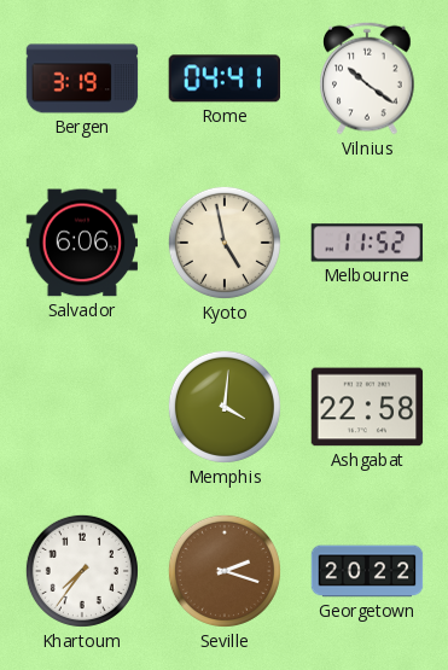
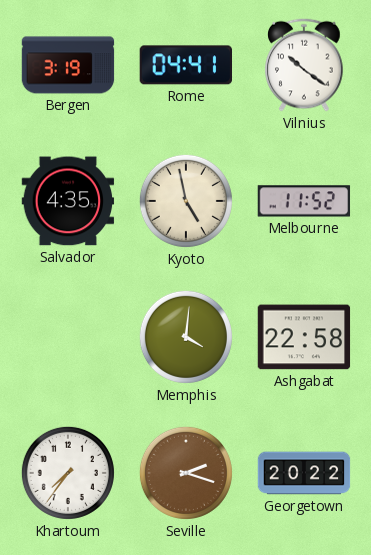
Salvador: 6:06 -> 4:35 (68, 201)
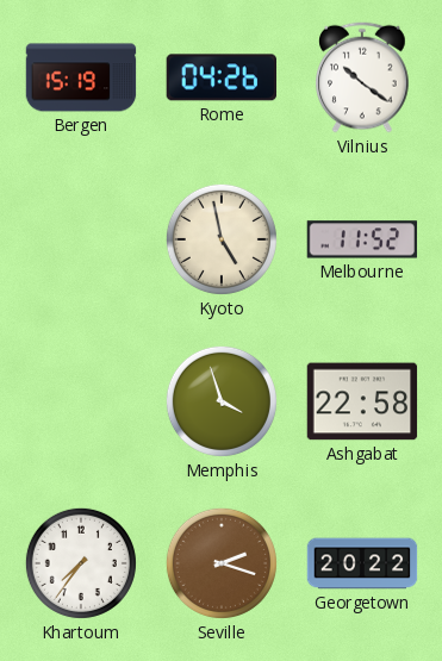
Bergen: 3:19 -> 15:19 (81, 77)
Rome: 04:41 -> 04:26 (220, 77)
Salvador: 4:35 -> none (68, 201)
Memphis: 4:01 -> 3:57 (222, 401)
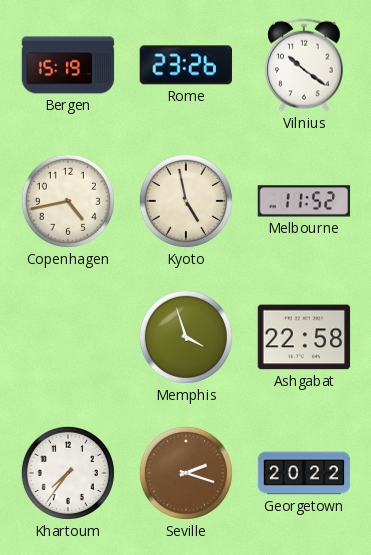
Rome: 04:26 -> 23:26 (185, 65)
Copenhagen: none -> 4:43 (68, 201)
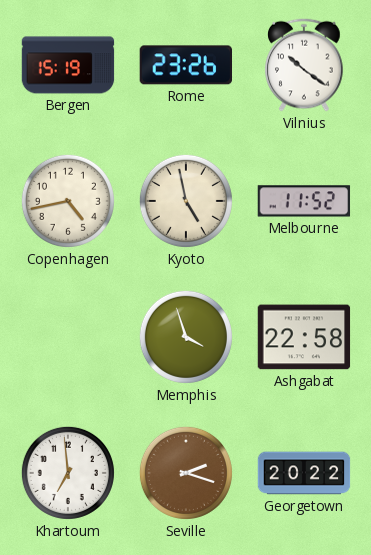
Khartoum: 7:36 -> 6:59 (68, 473)
